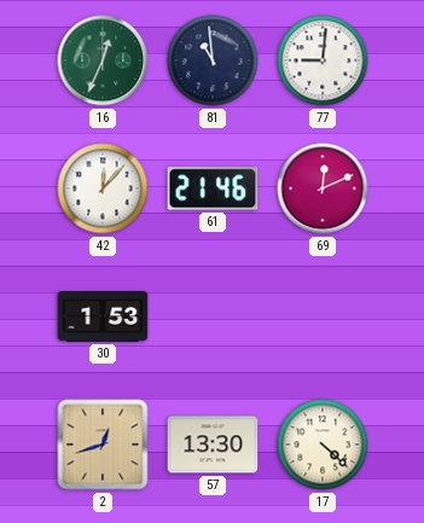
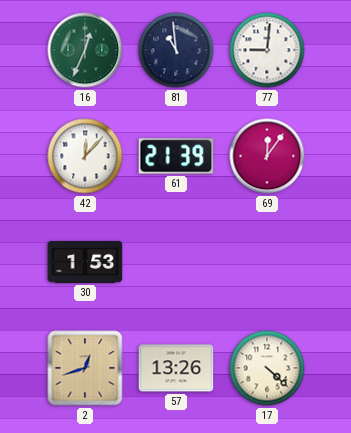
61: 21:46 -> 21:39 (176, 156)
69: 12:11 -> 12:06 (267, 156)
57: 13:30 -> 13:26 (176, 368)
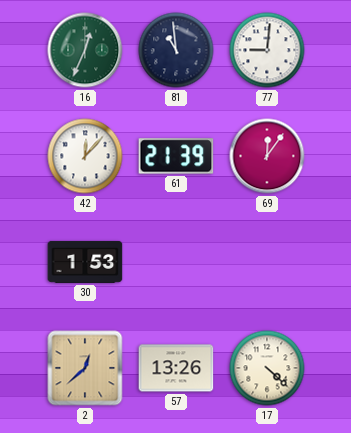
2: 12:42 -> 12:38 (85, 368)
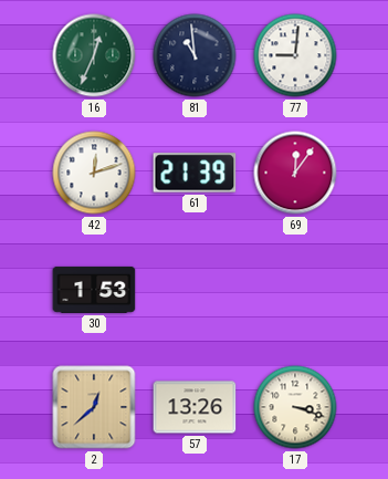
42: 12:07 -> 12:12 (94, 173)
17: 4:22 -> 3:18 (295, 407)
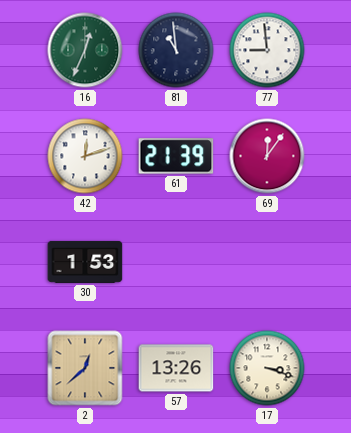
77: 9:01 -> 8:59 (267, 50)
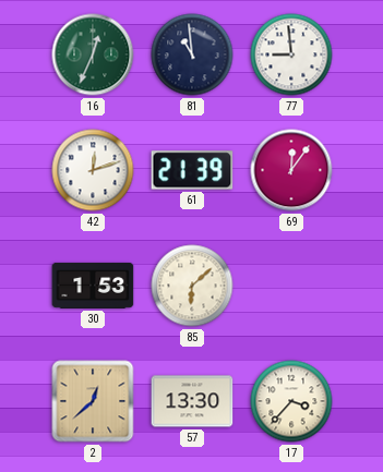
85: none -> 6:08 (192, 286)
57: 13:26 -> 13:30 (192, 401)
17: 3:18 -> 3:37 (291, 401)
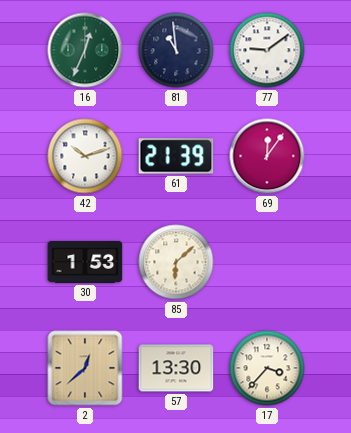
77: 8:59 -> 9:09 (267, 50)
42: 12:12 -> 10:12 (85, 156)
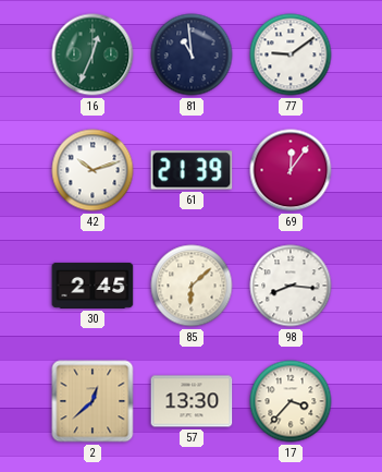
30: 1:53 -> 2:45 (93, 286)
98: none -> 8:16 (291, 286)
